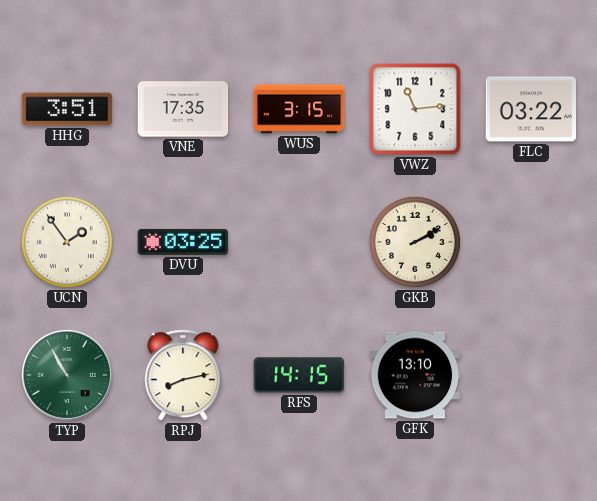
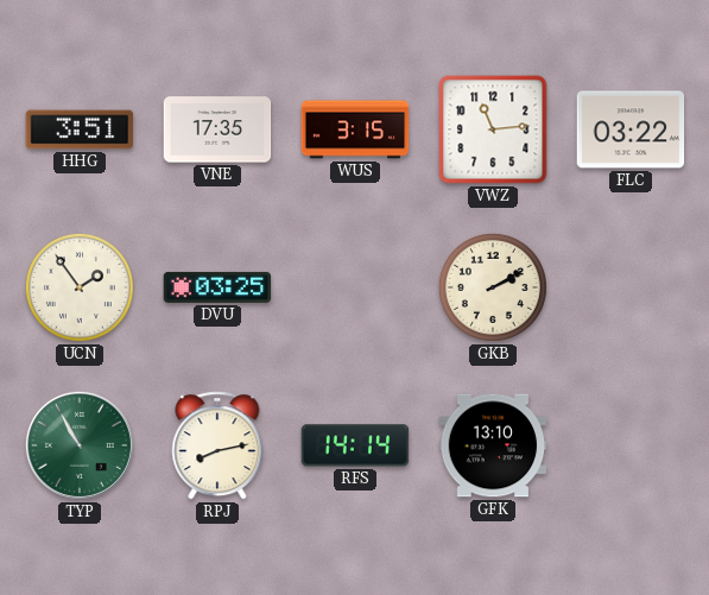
RFS: 14:15 -> 14:14 (355, 445)
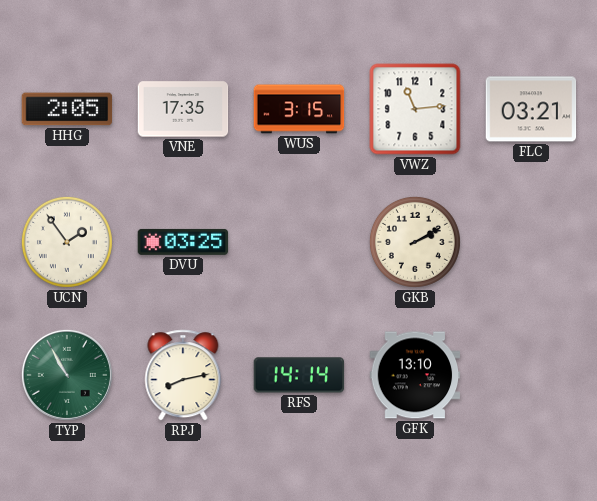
HHG: 3:51 -> 2:05 (67, 109)
FLC: 03:22 -> 03:21 (531, 109)
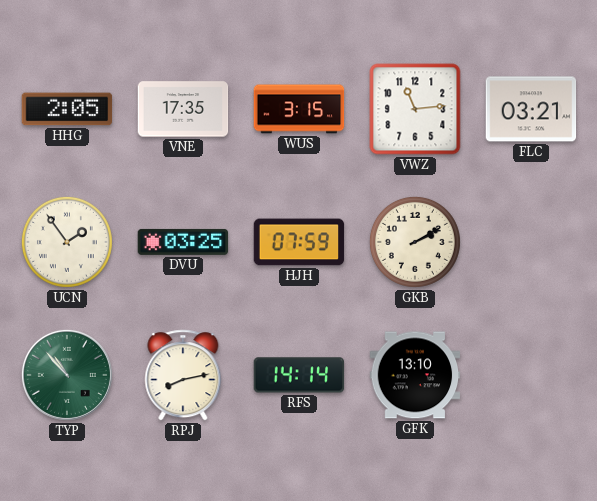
HJH: none -> 07:59 (299, 242)
TYP: 10:55 -> 10:53 (67, 375)
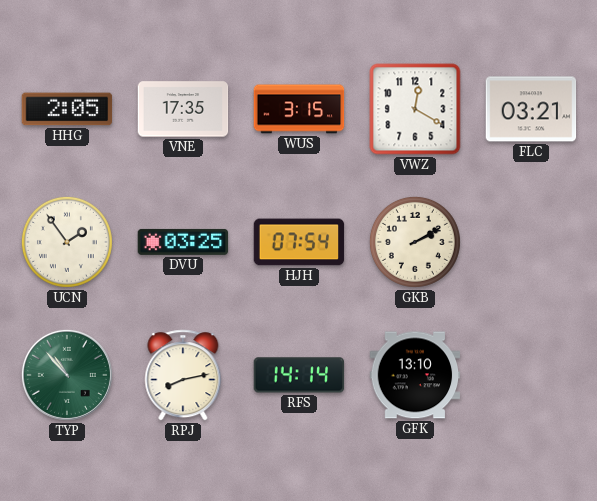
VWZ: 11:14 -> 12:20 (415, 109)
HJH: 07:59 -> 07:54 (299, 242)
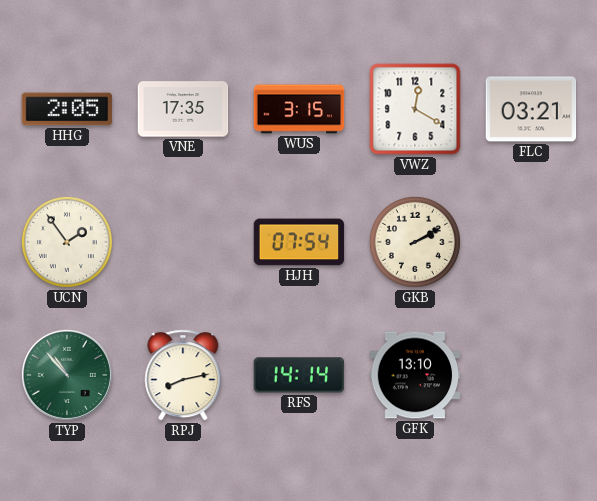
DVU: 03:25 -> none (183, 242)
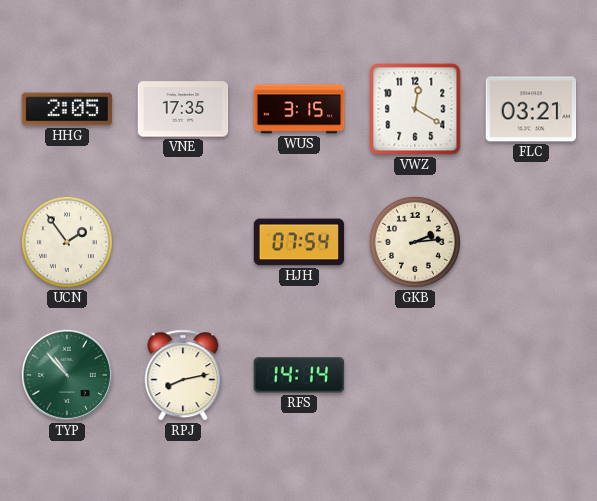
GKB: 2:10 -> 2:14 (415, 242)
GFK: 13:10 -> none (415, 375)
